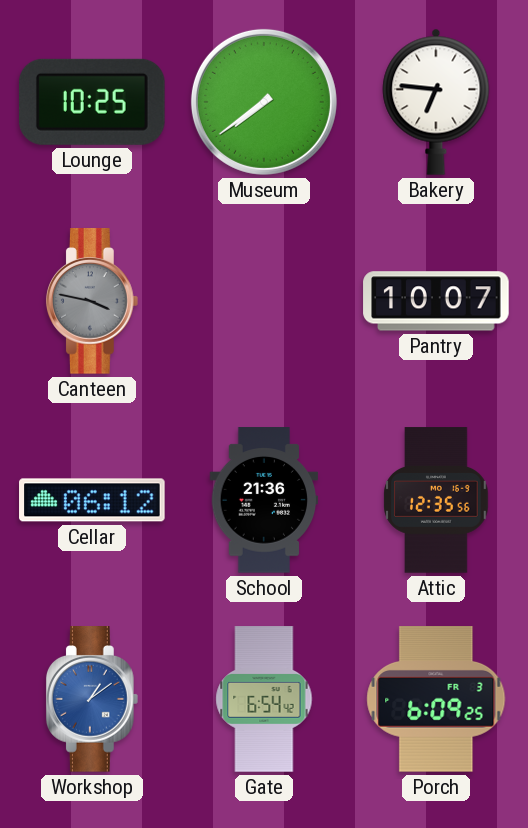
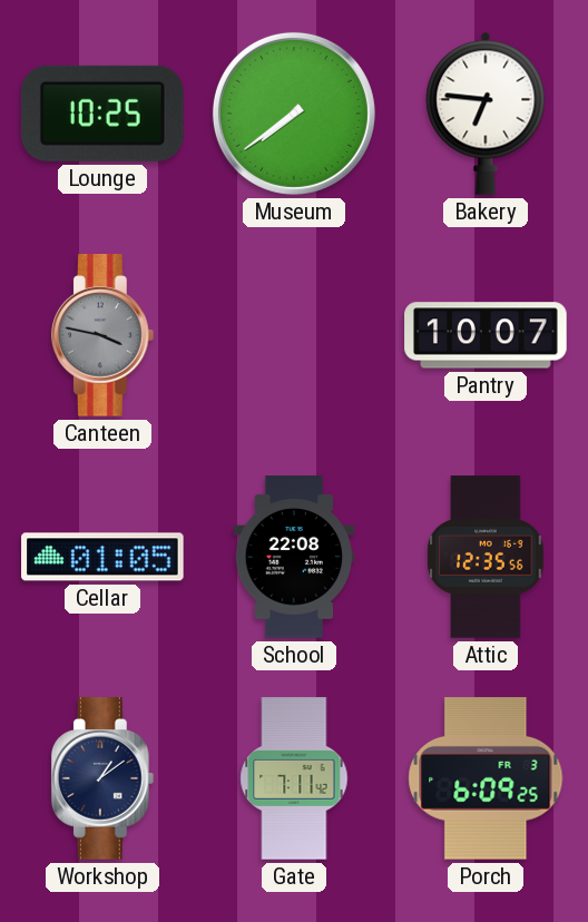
Cellar: 06:12 -> 01:05 (102, 557)
School: 21:36 -> 22:08 (294, 557)
Workshop dial: blue -> navy (102, 778)
Gate: 6:54 -> 7:11 (294, 778)
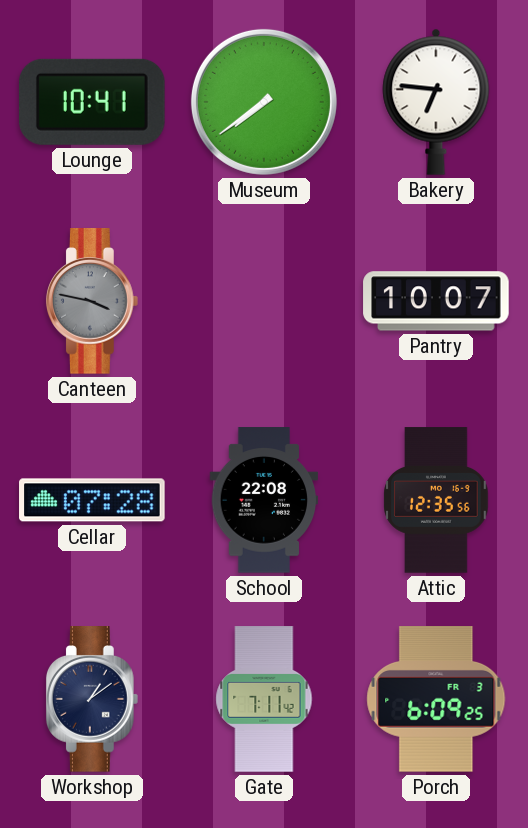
Lounge: 10:25 -> 10:41 (92, 102)
Cellar: 01:05 -> 07:28 (92, 500)
